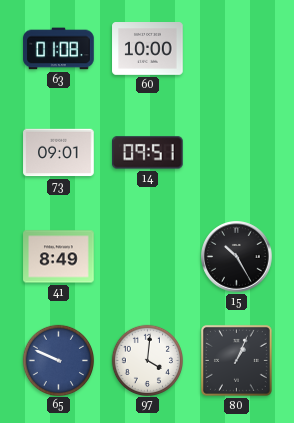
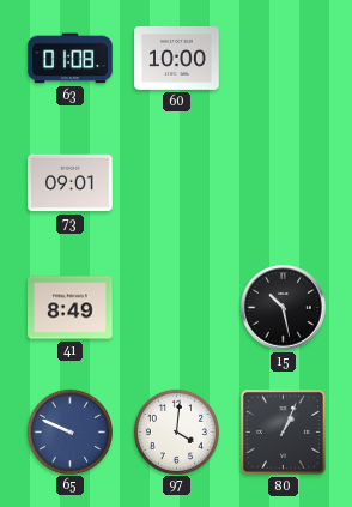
14: 09:51 -> none (148, 153)
15: 10:25 -> 10:28 (284, 308)
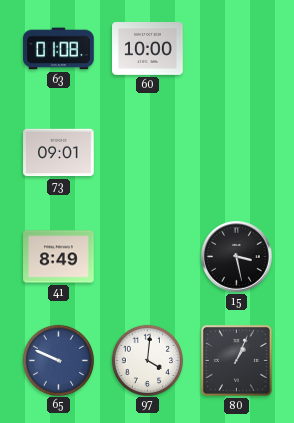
15: 10:28 -> 3:28 (237, 257)
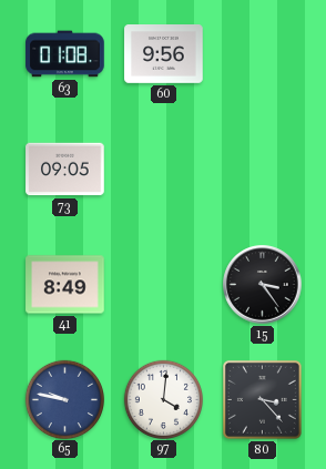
60: 10:00 -> 9:56 (164, 54)
73: 09:01 -> 09:05 (65, 170)
15: 3:28 -> 3:24 (263, 285)
65: 9:49 -> 9:47 (64, 399)
80: 1:04 -> 3:23 (262, 399)
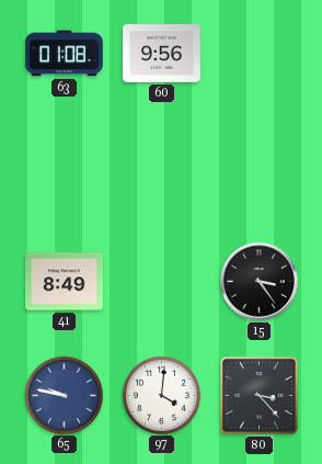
73: 09:05 -> none (65, 170)
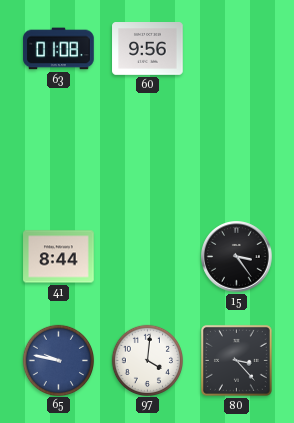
41: 8:49 -> 8:44 (59, 257)
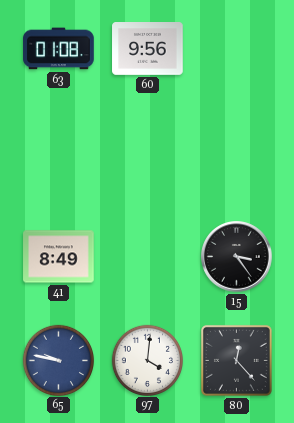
41: 8:44 -> 8:49 (59, 257)
80: 3:23 -> 12:23 (236, 360)
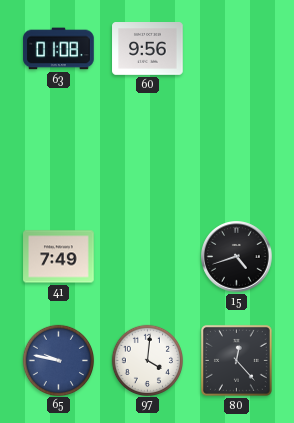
41: 8:49 -> 7:49 (59, 257)
15: 3:24 -> 4:42 (237, 257)
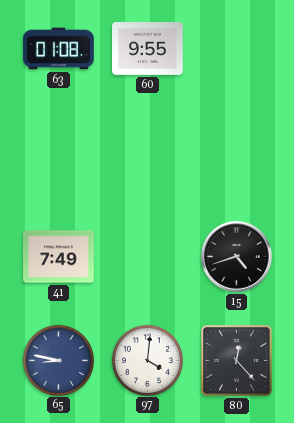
60: 9:56 -> 9:55 (148, 49)
65: 9:47 -> 8:47 (58, 360)
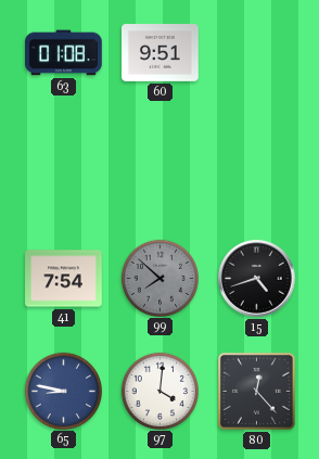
60: 9:55 -> 9:51 (161, 53)
41: 7:49 -> 7:54 (64, 279)
99: none -> 7:52 (159, 278)
